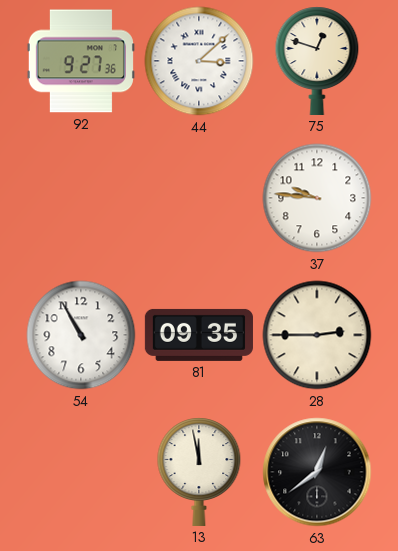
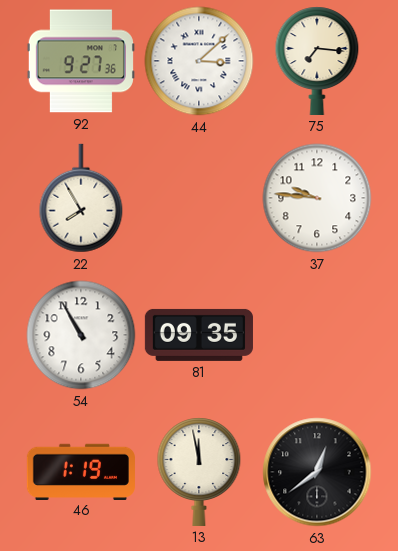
75: 12:48 -> 7:16 (317, 61)
22: none -> 7:55 (81, 198)
28: 2:45 -> none (317, 335)
46: none -> 1:19 (81, 471)
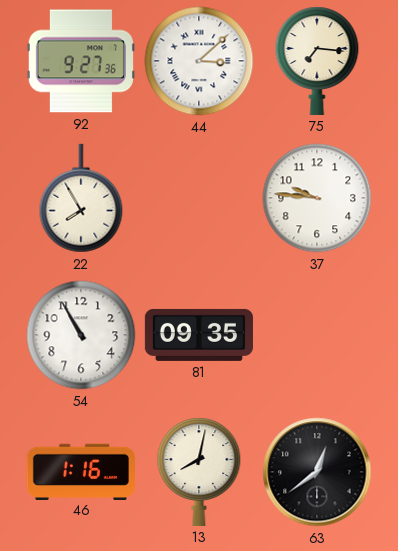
46: 1:19 -> 1:16 (81, 471)
13: 11:58 -> 8:02 (199, 472)
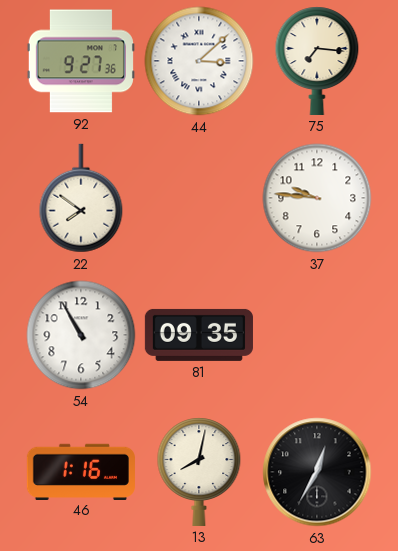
22: 7:55 -> 7:51 (81, 198)
63: 12:39 -> 12:35 (317, 472)
